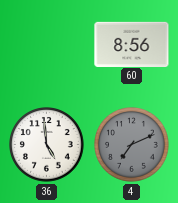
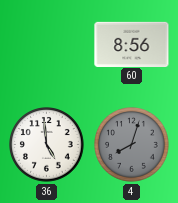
4: 7:11 -> 8:03 (132, 145)
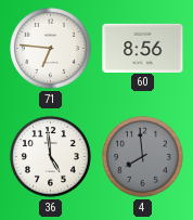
71: none -> 6:46 (51, 49)
4: 8:03 -> 7:59 (143, 157)
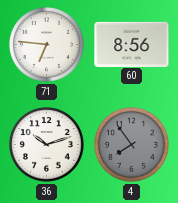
36: 4:59 -> 10:12 (47, 145)
4: 7:59 -> 7:54 (132, 145)
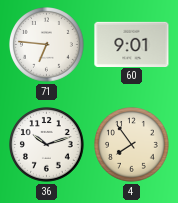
60: 8:56 -> 9:01 (132, 44)
4 dial: grey -> cream (132, 145)
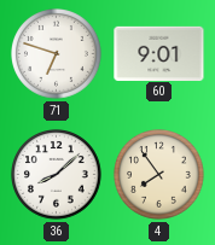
71: 6:46 -> 6:48 (57, 54)
36: 10:12 -> 8:08 (57, 175)
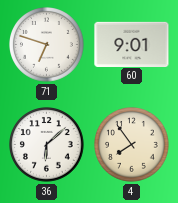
36: 8:08 -> 6:08 (47, 145)
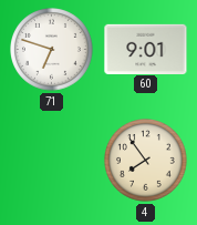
36: 6:08 -> none (47, 145)
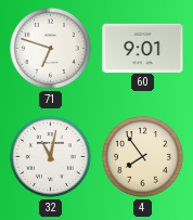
32: none -> 11:02 (51, 157)
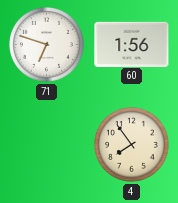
60: 9:01 -> 1:56 (132, 44)
32: 11:02 -> none (51, 157)
